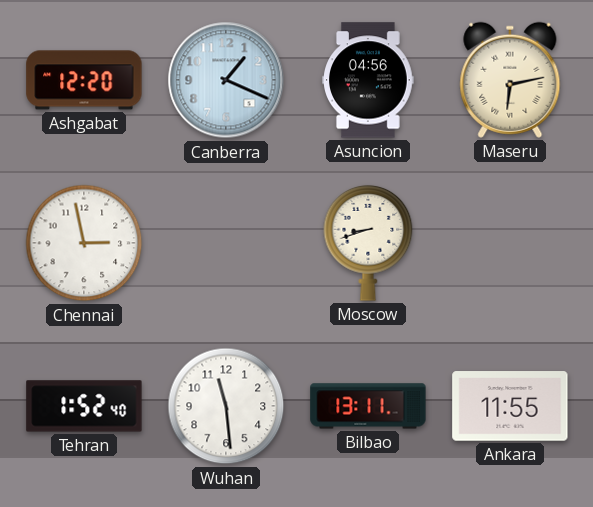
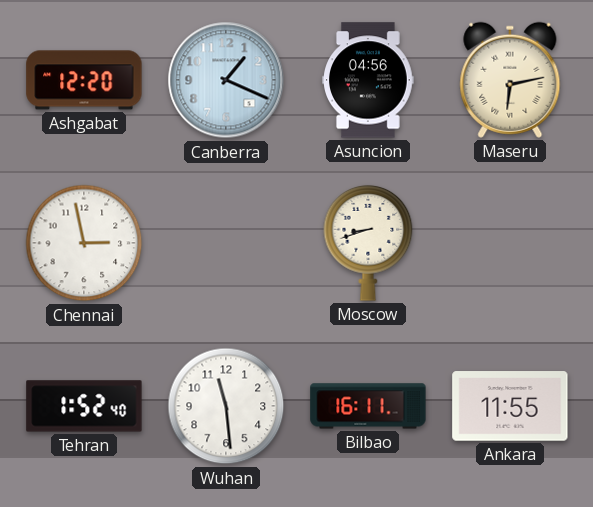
Bilbao: 13:11 -> 16:11 (368, 406)
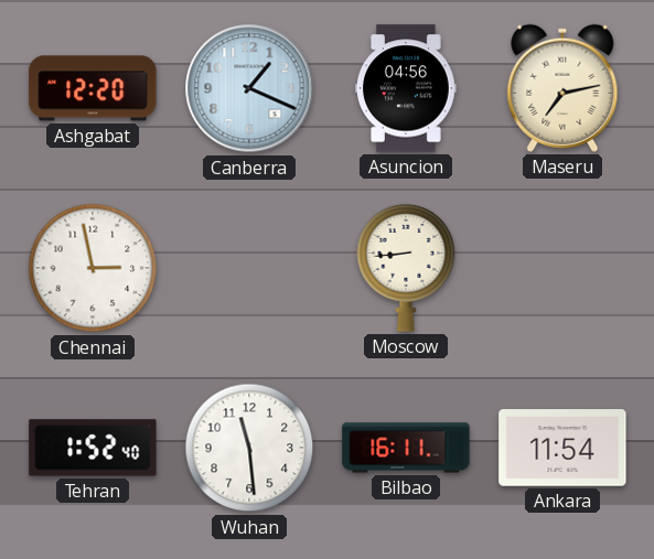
Maseru: 6:13 -> 7:13 (562, 88)
Moscow: 8:42 -> 8:44 (406, 268)
Ankara: 11:55 -> 11:54 (562, 448)
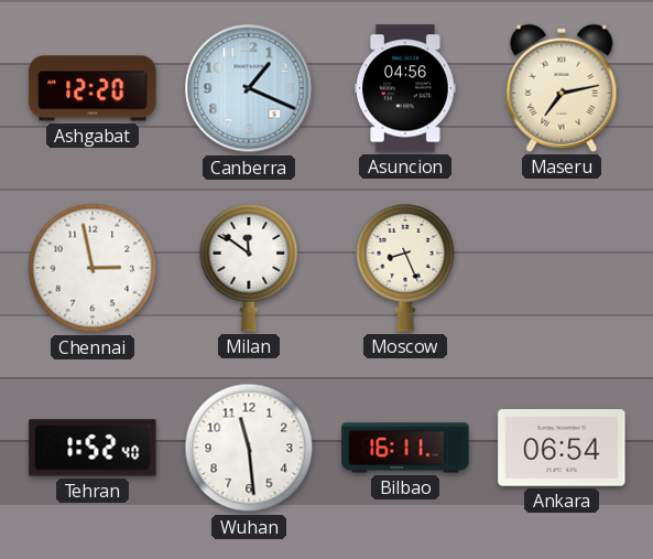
Milan: none -> 11:51 (249, 268)
Moscow: 8:44 -> 8:26 (405, 268)
Ankara: 11:54 -> 06:54 (562, 448)
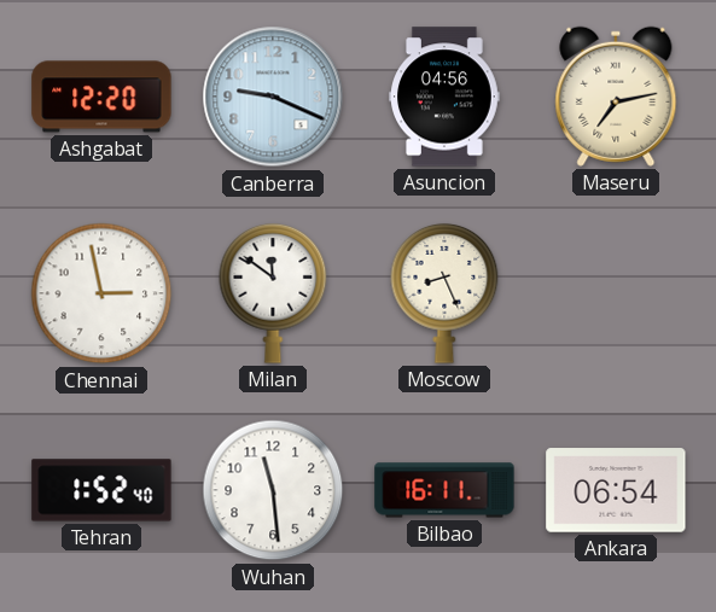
Canberra: 1:19 -> 9:19 (273, 97)
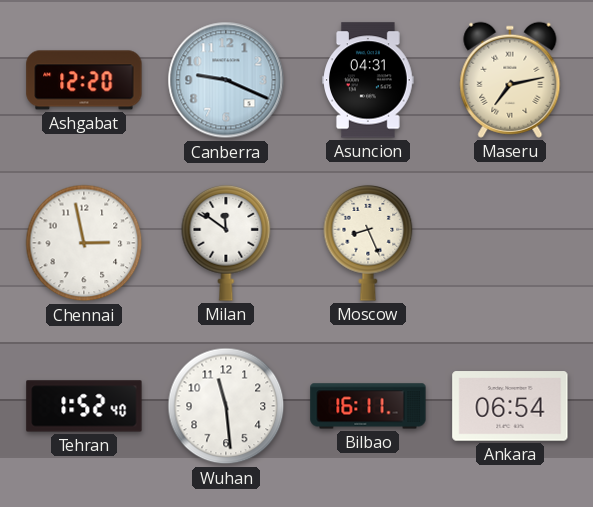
Asuncion: 04:56 -> 04:31 (368, 80)
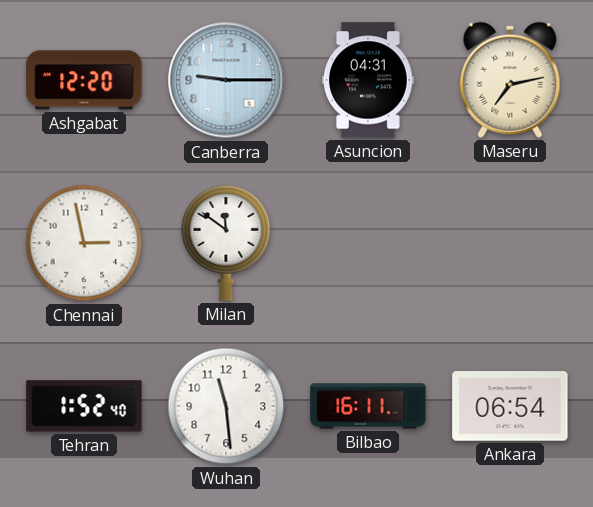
Canberra: 9:19 -> 9:15 (226, 80)
Moscow: 8:26 -> none (368, 243)
